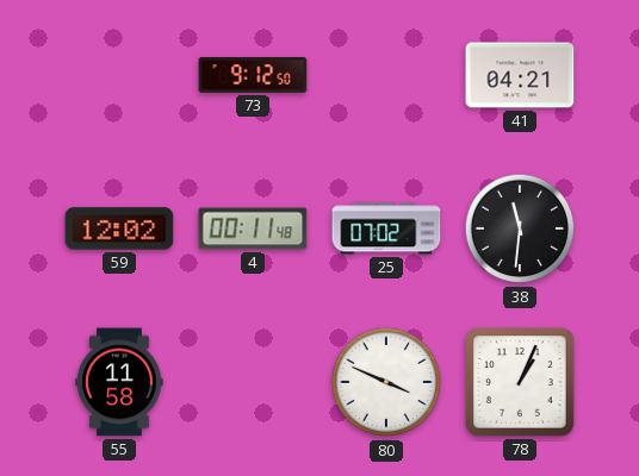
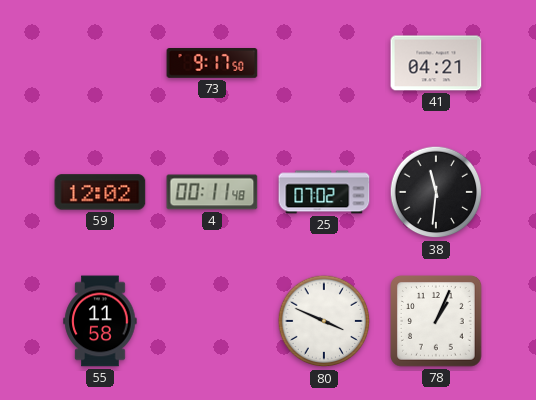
73: 9:12 -> 9:17 (212, 64)
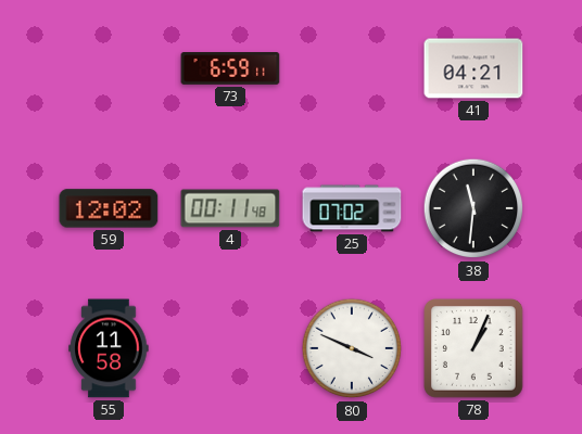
73: 9:17 -> 6:59 (230, 69)
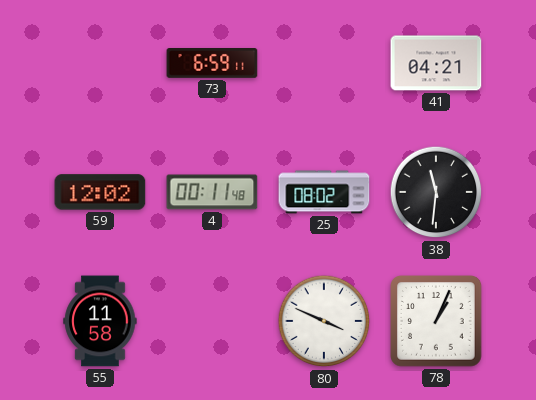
25: 07:02 -> 08:02 (324, 192)
